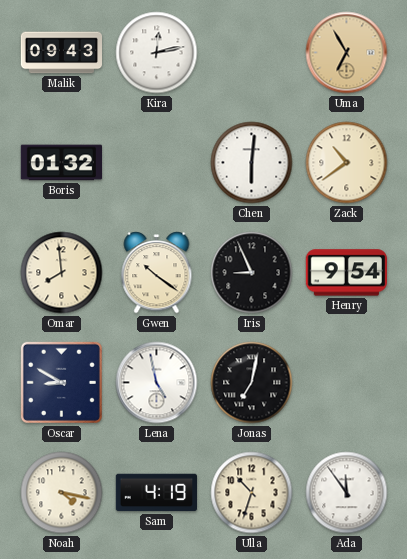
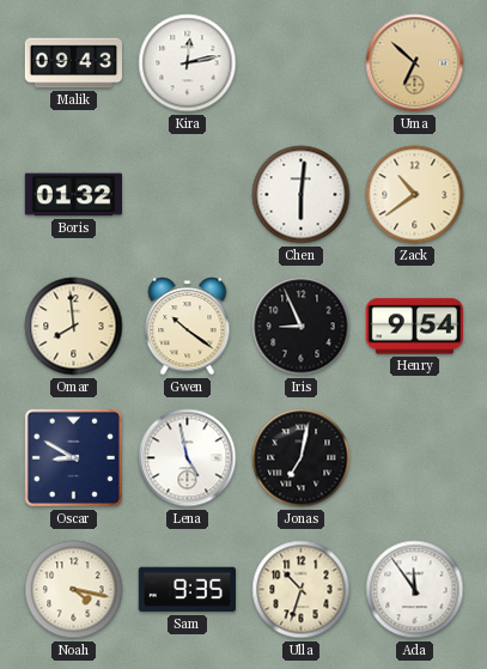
Uma: 6:55 -> 6:52 (415, 63)
Sam: 4:19 -> 9:35 (187, 590)
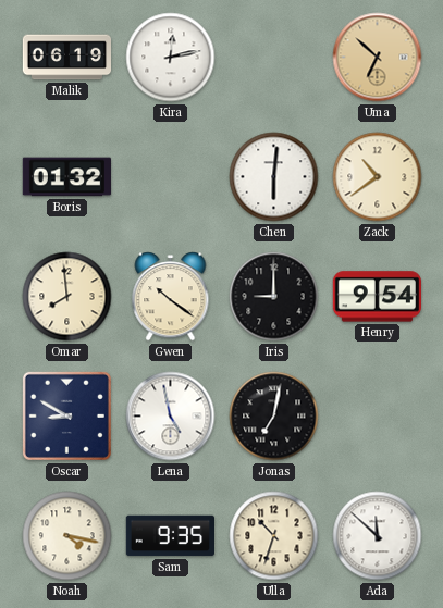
Malik: 09:43 -> 06:19 (67, 58)
Iris: 8:56 -> 9:00 (274, 297)
Ada: 11:54 -> 11:52 (378, 536)
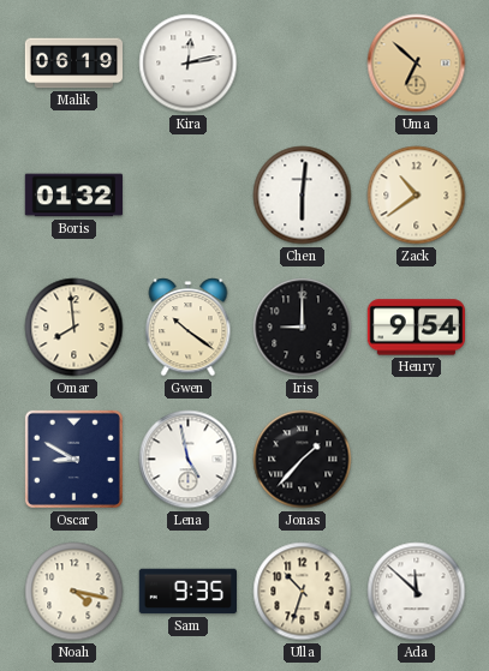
Jonas: 7:02 -> 1:37 (303, 460)
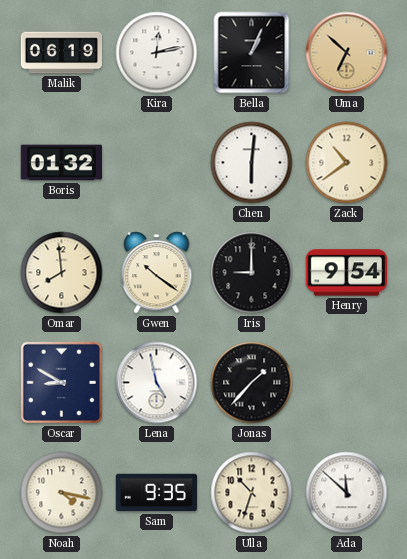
Bella: none -> 1:04 (252, 53)
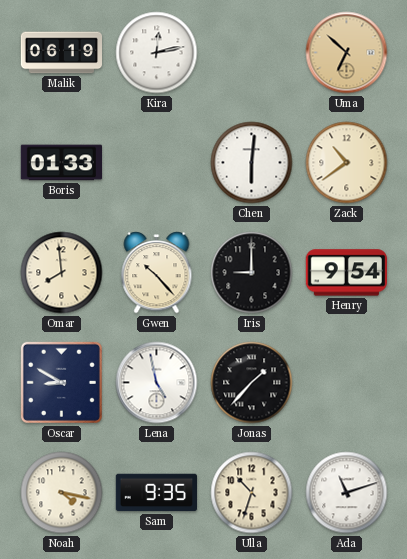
Bella: 1:04 -> none (252, 53)
Boris: 01:32 -> 01:33 (61, 163)
Gwen: 10:21 -> 10:23 (157, 273)
Ada: 11:52 -> 11:12 (347, 493)
